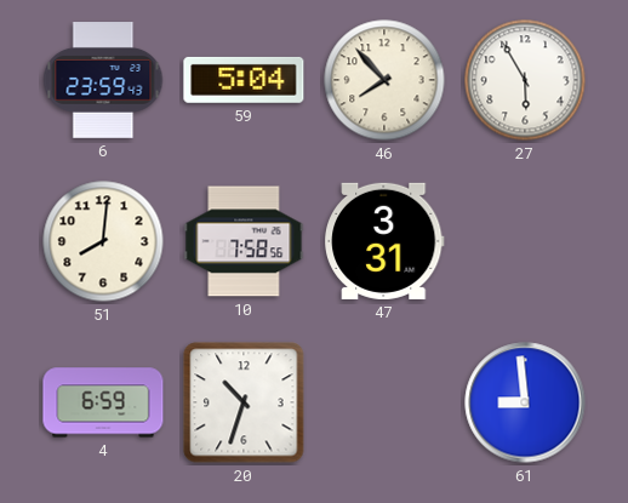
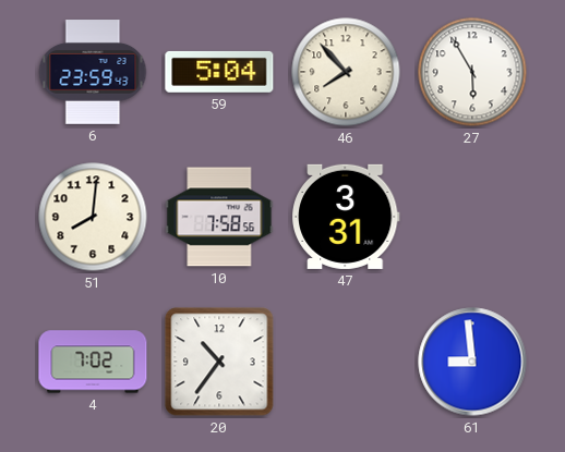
4: 6:59 -> 7:02 (93, 362)
20: 10:33 -> 10:36 (219, 362)
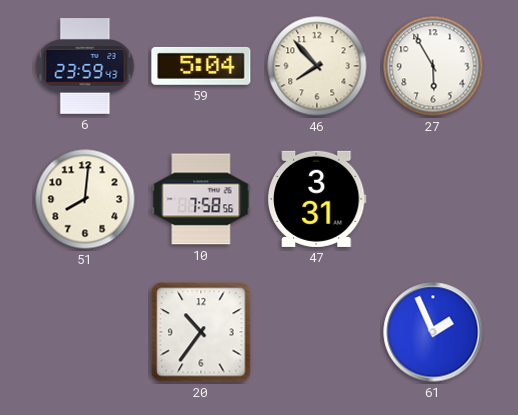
4: 7:02 -> none (93, 362)
61: 8:59 -> 1:56 (433, 332)
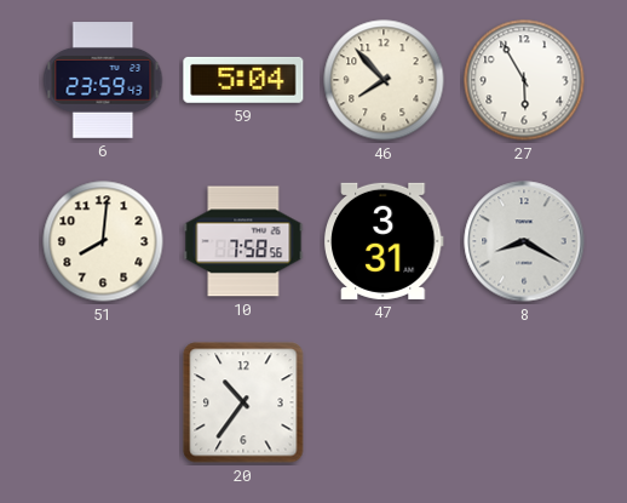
8: none -> 8:20 (524, 241)
61: 1:56 -> none (433, 332)
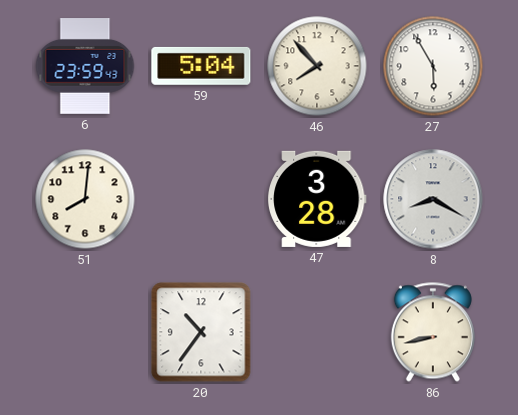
10: 7:58 -> none (243, 241)
47: 3:31 -> 3:28 (318, 199)
86: none -> 8:43 (433, 332)
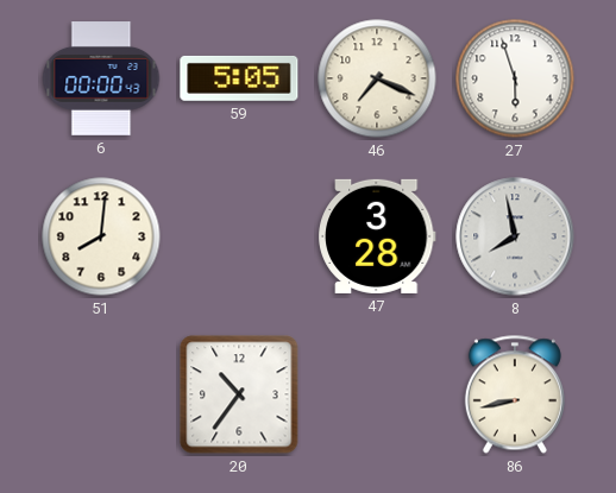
6: 23:59 -> 00:00 (101, 78)
59: 5:04 -> 5:05 (239, 78)
46: 7:53 -> 7:19 (377, 78)
27: 5:55 -> 5:57 (515, 78)
8: 8:20 -> 7:58 (515, 236)
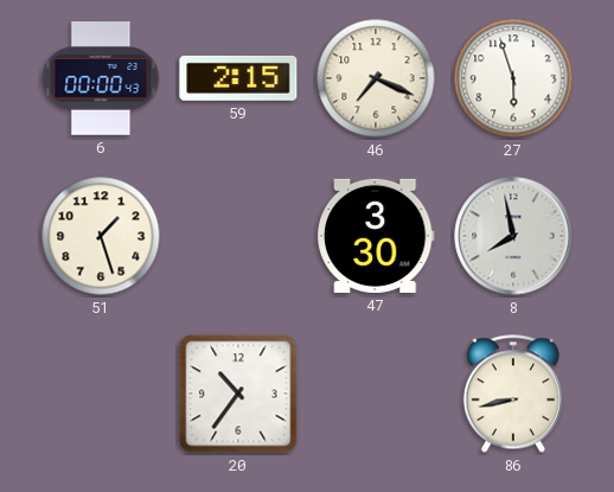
59: 5:05 -> 2:15 (238, 78)
51: 8:01 -> 1:27 (101, 236)
47: 3:28 -> 3:30 (377, 236)
